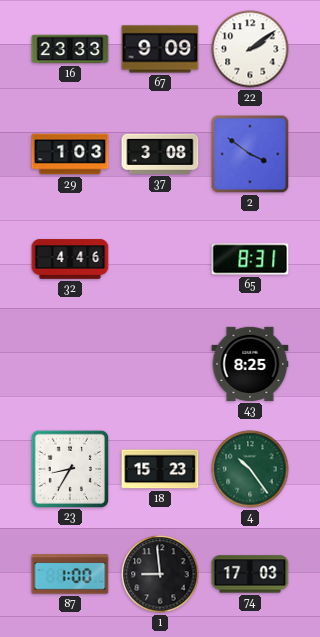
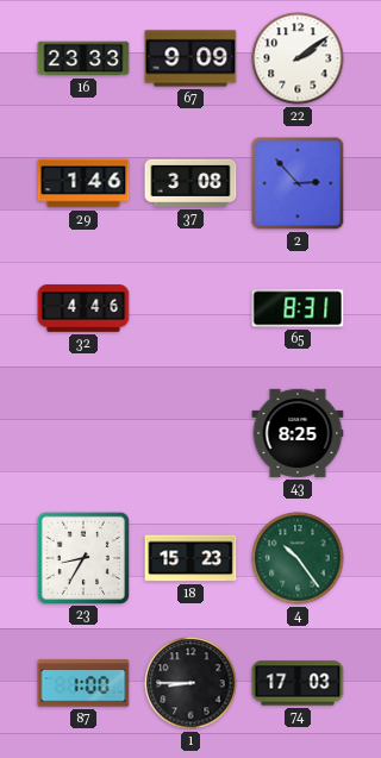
29: 1:03 -> 1:46 (83, 183)
2: 3:51 -> 2:53 (298, 183)
1: 8:59 -> 8:45 (190, 683)
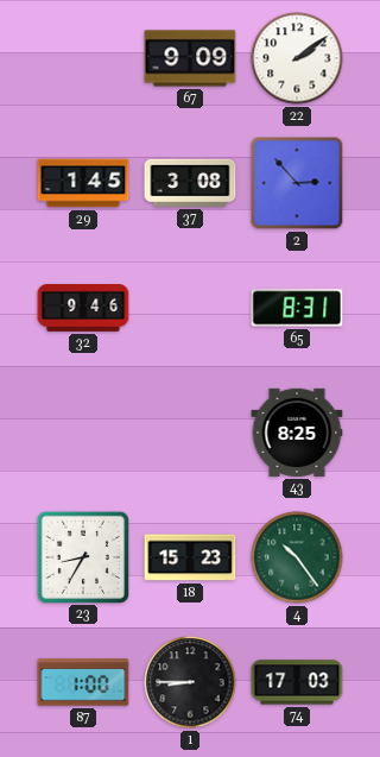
16: 23:33 -> none (83, 58)
29: 1:46 -> 1:45 (83, 183)
32: 4:46 -> 9:46 (83, 308)
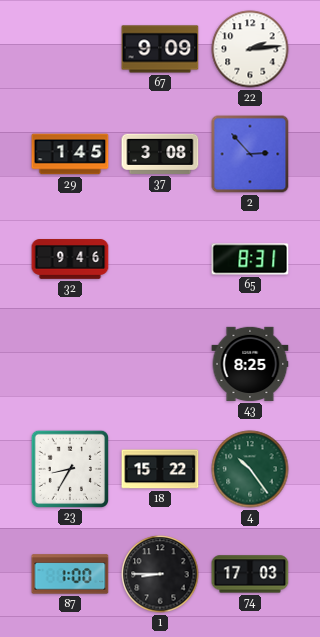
22: 2:09 -> 2:14 (250, 49)
18: 15:23 -> 15:22 (160, 469)
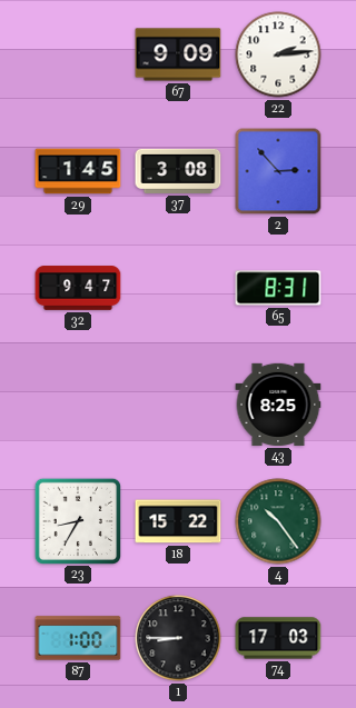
32: 9:46 -> 9:47 (78, 288)
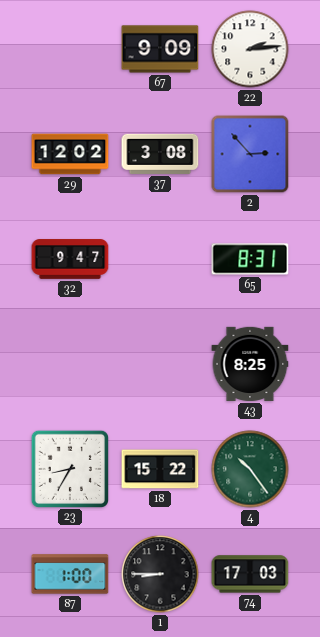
29: 1:45 -> 12:02 (70, 154)
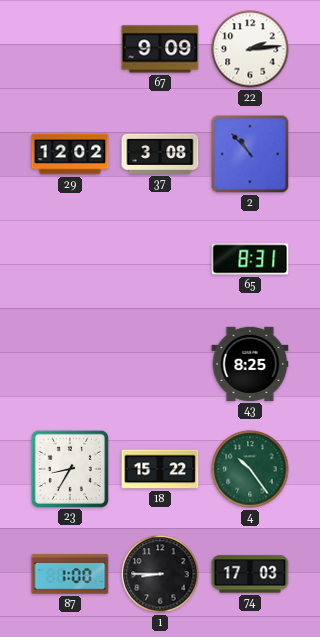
2: 2:53 -> 10:53 (250, 154)
32: 9:47 -> none (70, 259)
